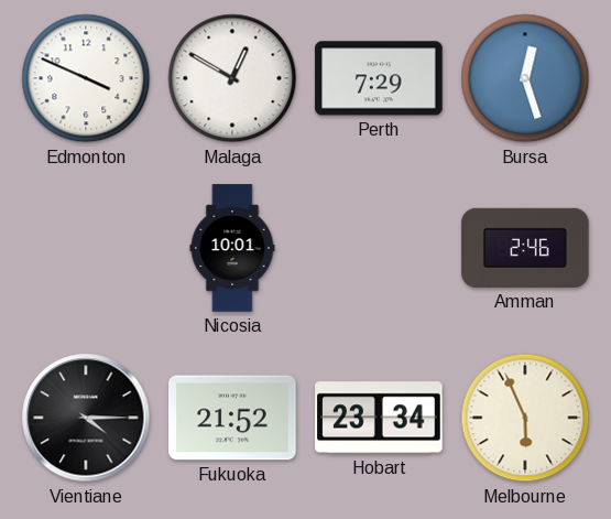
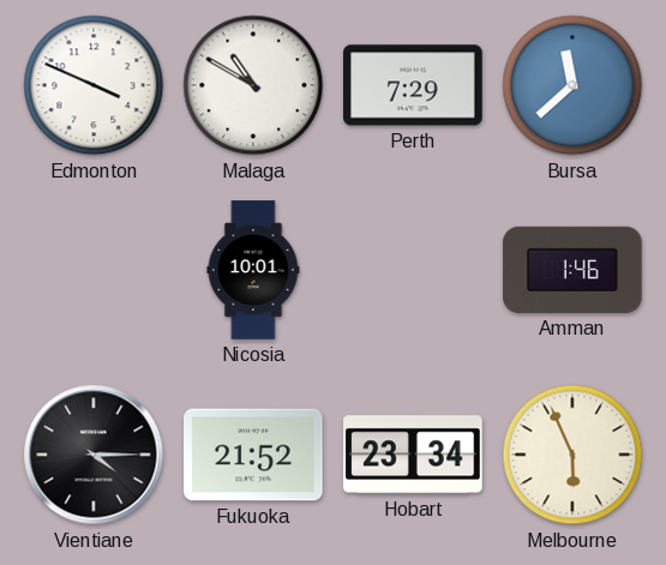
Malaga: 12:50 -> 10:50 (253, 85)
Bursa: 12:27 -> 11:38 (572, 85)
Amman: 2:46 -> 1:46 (572, 270)
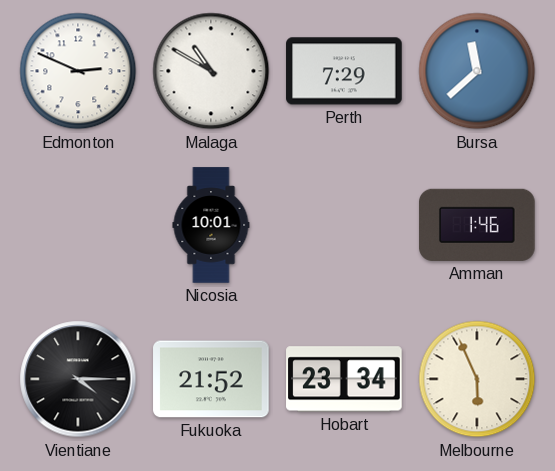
Edmonton: 3:49 -> 2:49 (78, 71)
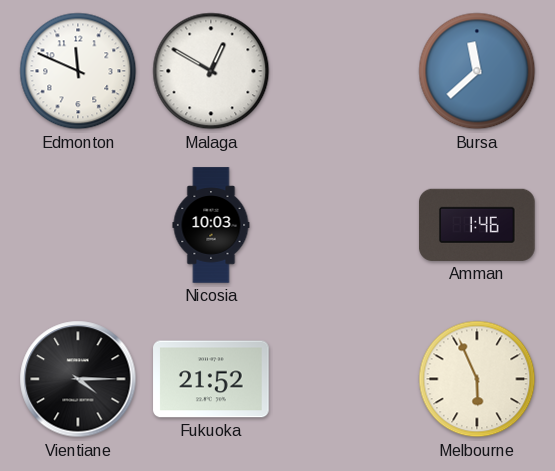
Edmonton: 2:49 -> 11:49 (78, 71)
Malaga: 10:50 -> 12:50 (211, 71)
Perth: 7:29 -> none (344, 71)
Nicosia: 10:01 -> 10:03 (211, 225)
Hobart: 23:34 -> none (344, 379)
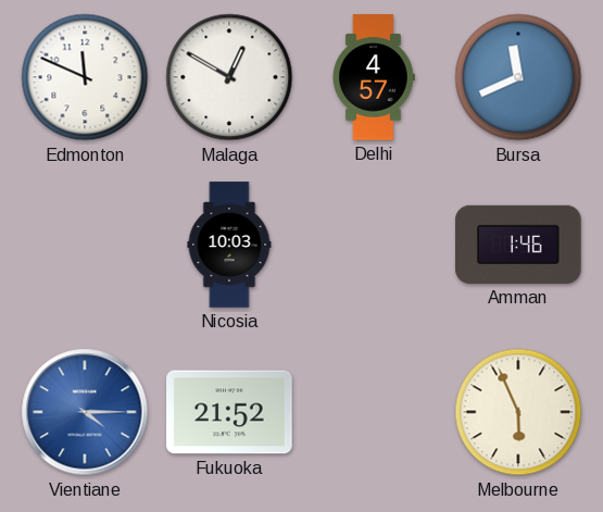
Delhi: none -> 4:57 (374, 77)
Bursa: 11:38 -> 11:41 (518, 77)
Vientiane dial: black -> blue (85, 412)
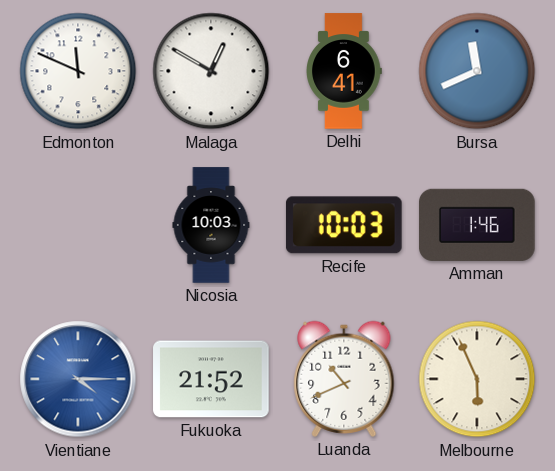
Delhi: 4:57 -> 6:41 (344, 71)
Recife: none -> 10:03 (344, 225)
Luanda: none -> 10:41 (344, 379)
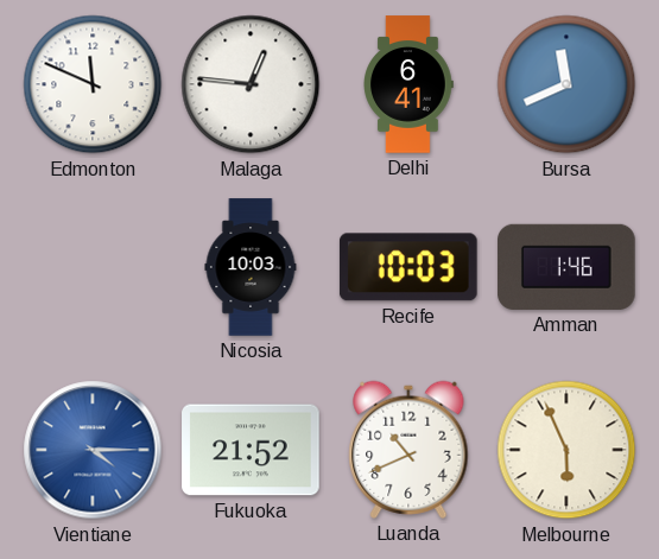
Malaga: 12:50 -> 12:46 (251, 84)
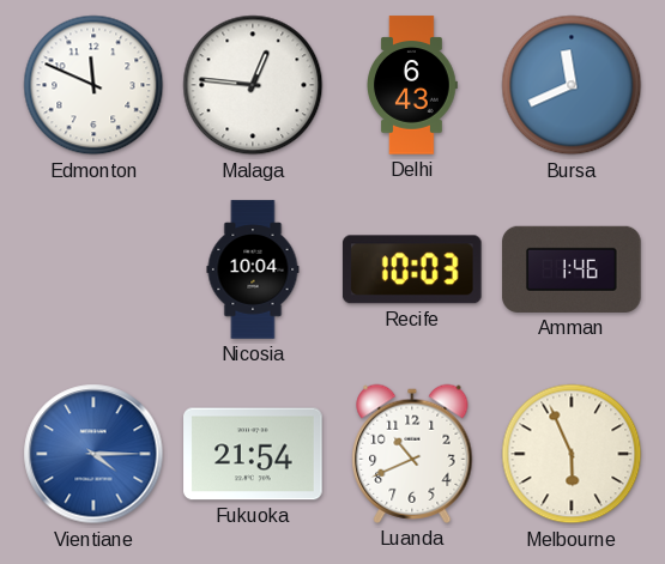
Delhi: 6:41 -> 6:43 (412, 85)
Nicosia: 10:03 -> 10:04 (253, 269)
Fukuoka: 21:52 -> 21:54 (253, 454)
